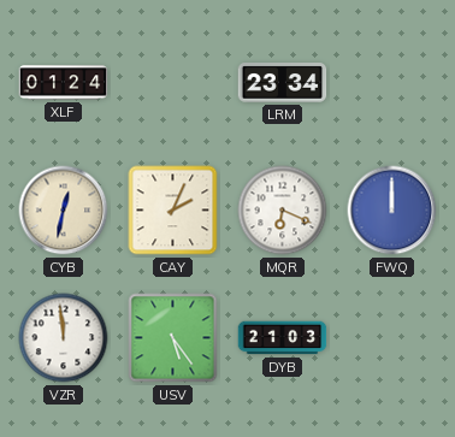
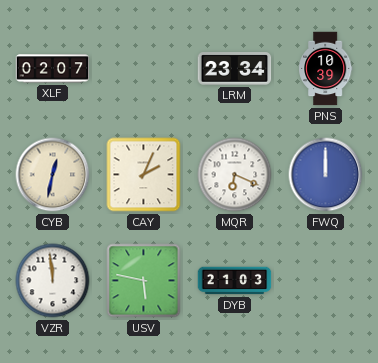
XLF: 01:24 -> 02:07 (53, 69)
PNS: none -> 10:39 (326, 69)
USV: 5:24 -> 5:47 (144, 281)
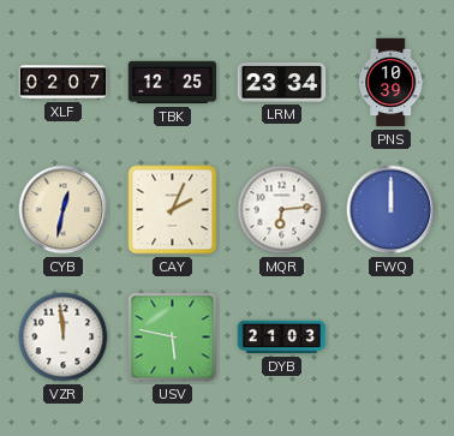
TBK: none -> 12:25 (173, 83)
MQR: 6:19 -> 6:14 (282, 210)
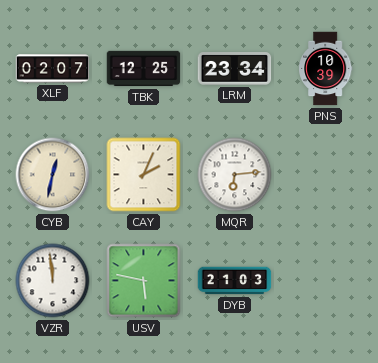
FWQ: 12:00 -> none (392, 210)
